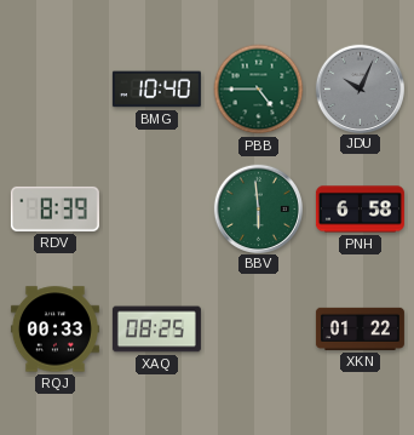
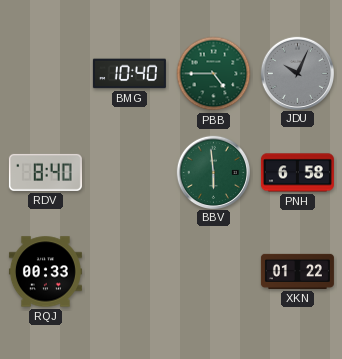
RDV: 8:39 -> 8:40 (45, 172)
XAQ: 08:25 -> none (156, 330)
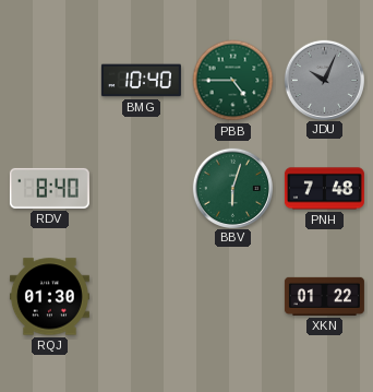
BBV: 5:59 -> 6:03 (232, 188)
PNH: 6:58 -> 7:48 (324, 189)
RQJ: 00:33 -> 01:30 (49, 297)
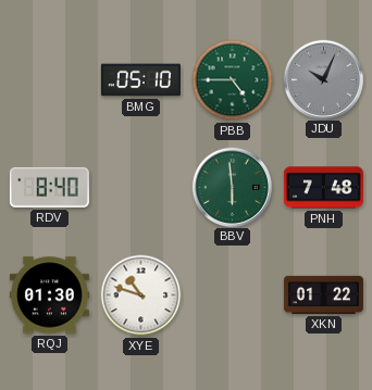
BMG: 10:40 -> 05:10 (140, 80)
BBV: 6:03 -> 5:59 (232, 187)
XYE: none -> 10:48 (141, 295)
